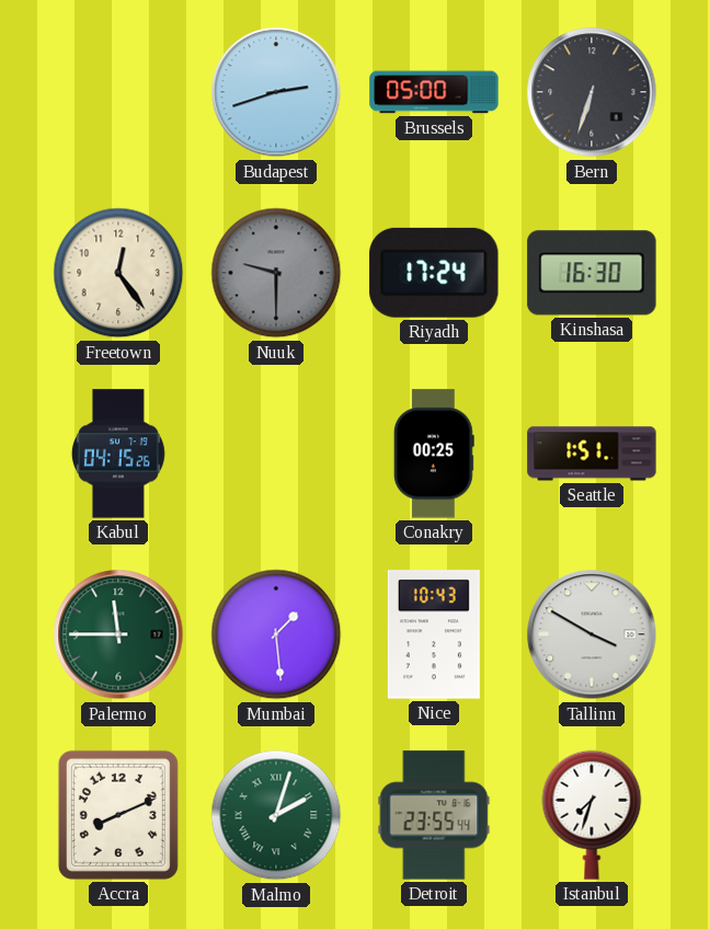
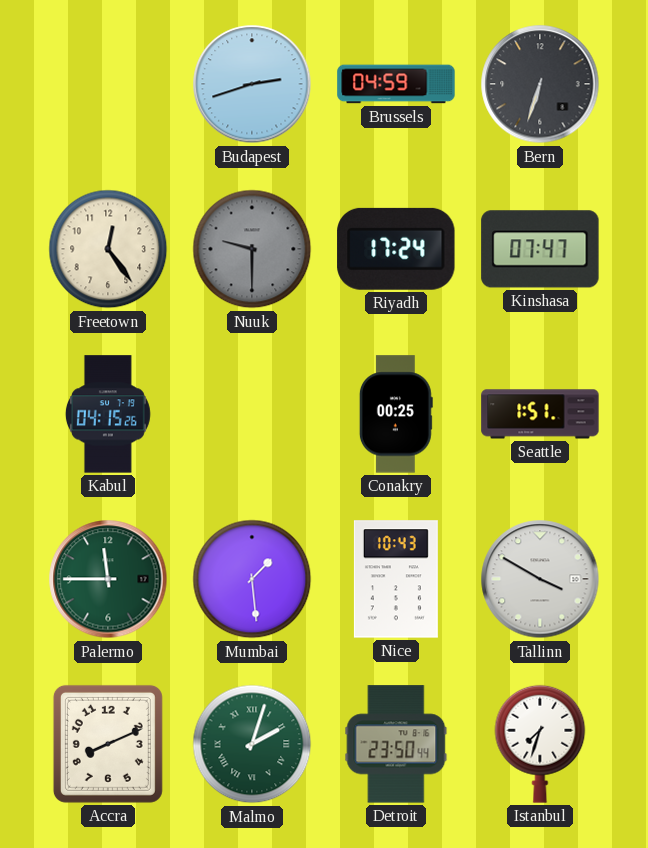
Brussels: 05:00 -> 04:59 (396, 84)
Kinshasa: 16:30 -> 07:47 (540, 249)
Detroit: 23:55 -> 23:50 (396, 744)
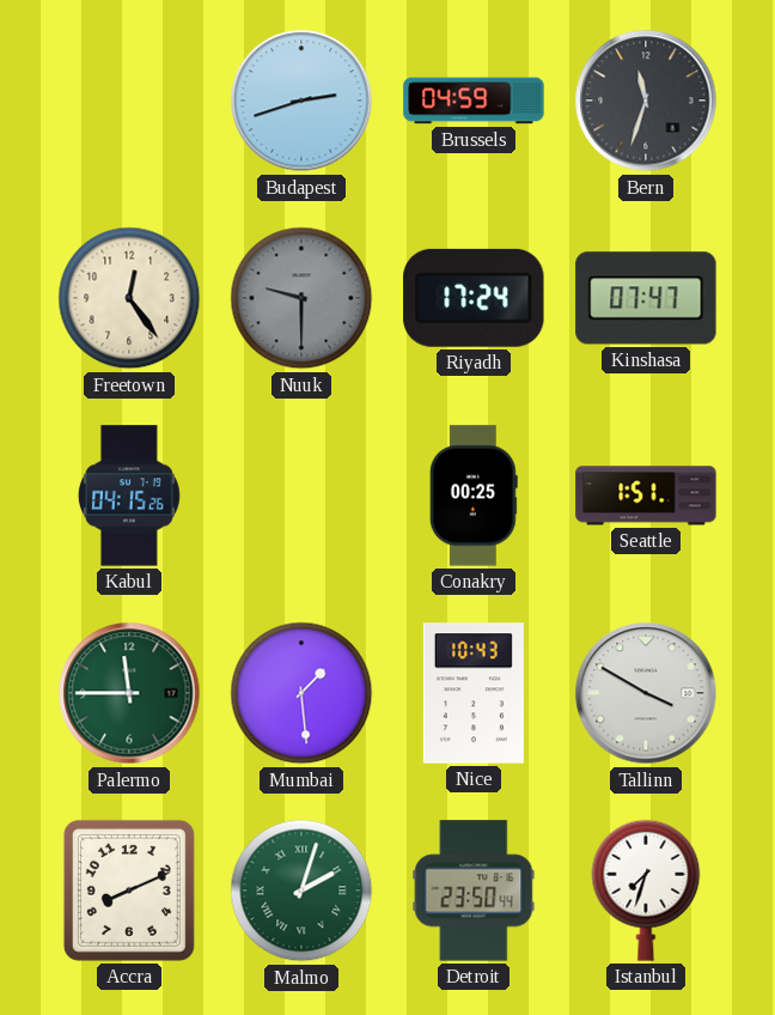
Bern: 6:33 -> 11:33 (646, 101)
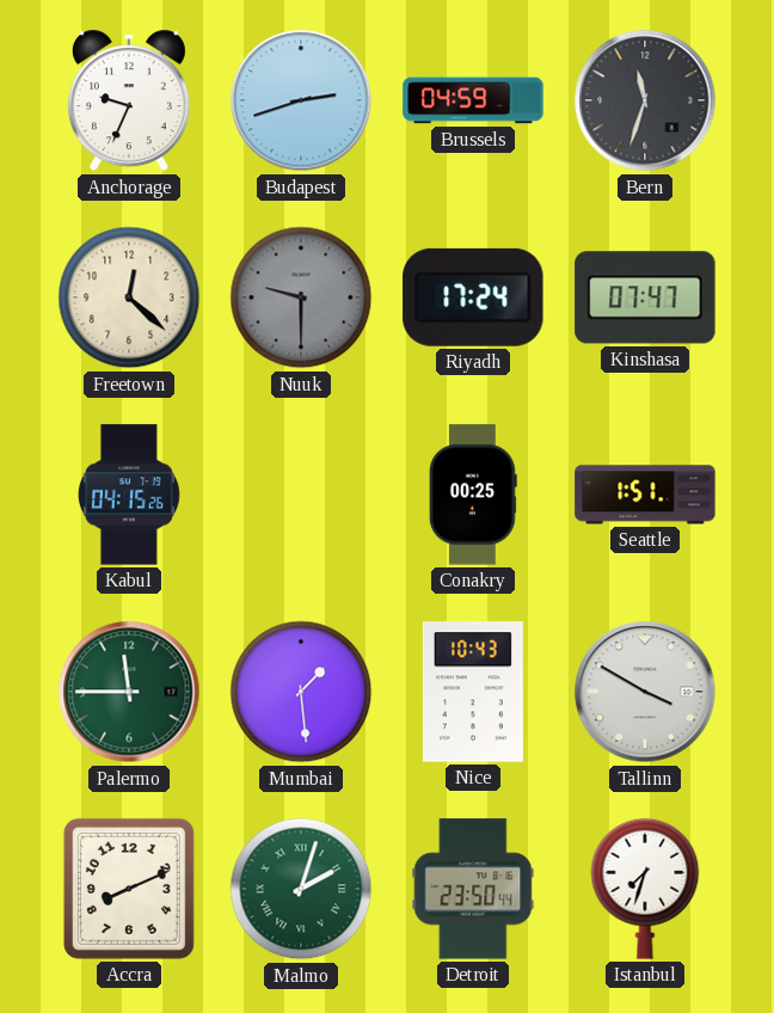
Anchorage: none -> 9:34 (129, 100)
Freetown: 12:24 -> 12:22 (129, 297)
